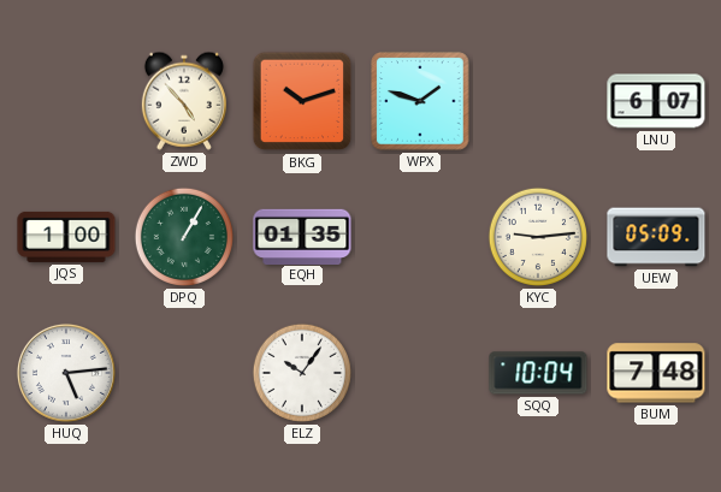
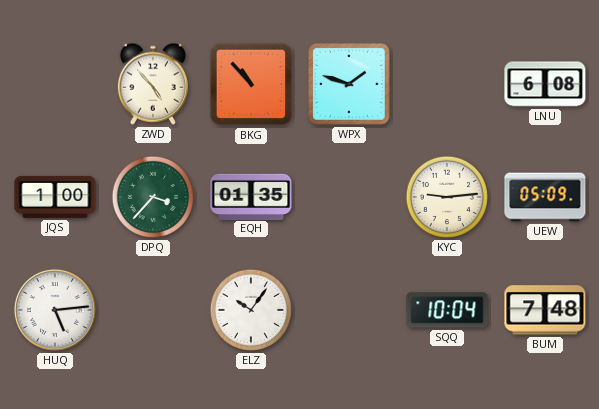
BKG: 10:12 -> 10:53 (251, 84)
LNU: 6:07 -> 6:08 (545, 84)
DPQ: 1:05 -> 3:37 (153, 197)
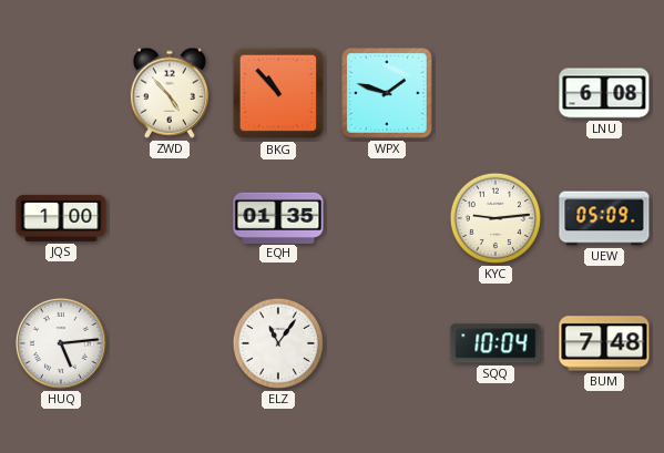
DPQ: 3:37 -> none (153, 197)
ELZ: 10:06 -> 11:06 (278, 343)
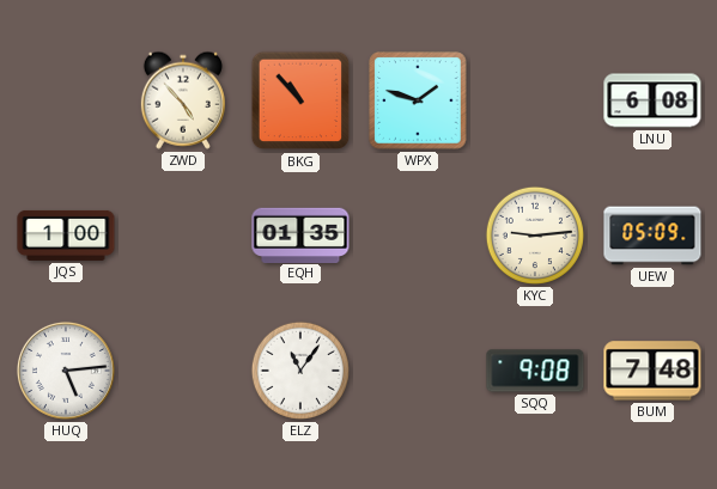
SQQ: 10:04 -> 9:08 (535, 371)
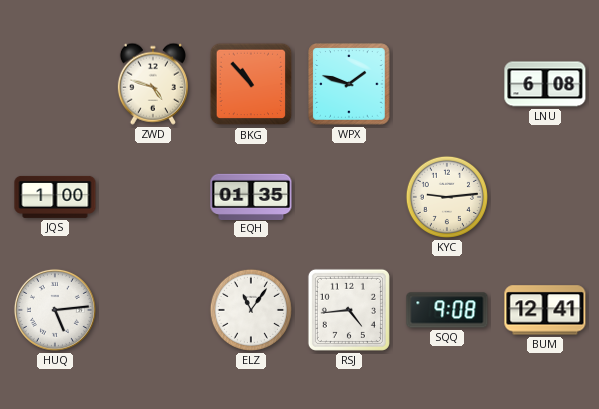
ZWD: 4:53 -> 4:48 (153, 84)
UEW: 05:09 -> none (652, 236)
RSJ: none -> 4:44 (349, 310)
BUM: 7:48 -> 12:41 (545, 310)
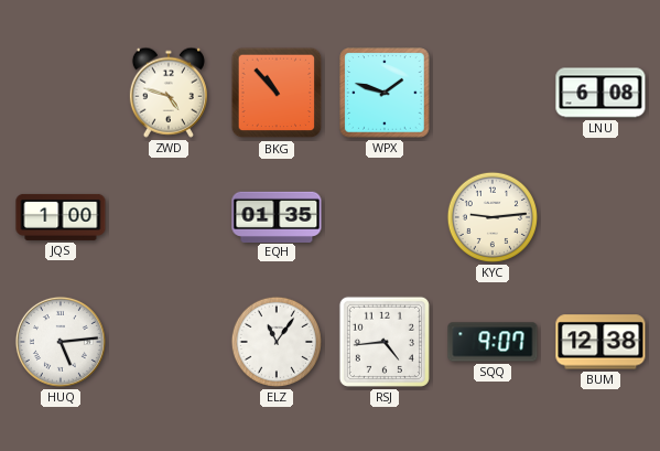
SQQ: 9:08 -> 9:07 (493, 342)
BUM: 12:41 -> 12:38 (601, 342)
